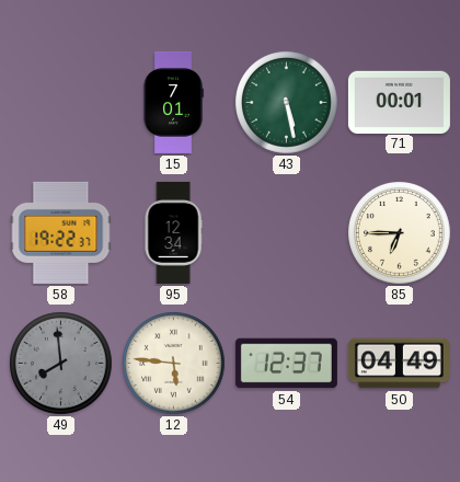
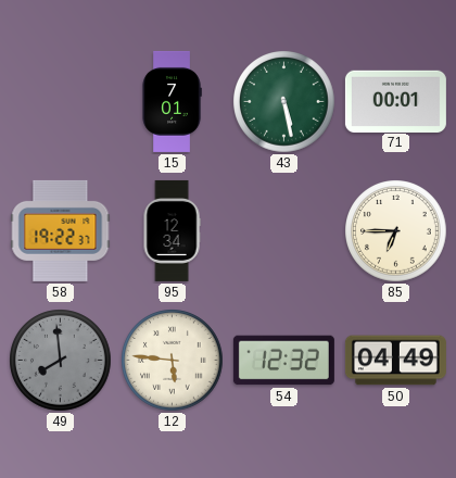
54: 12:37 -> 12:32 (283, 361)
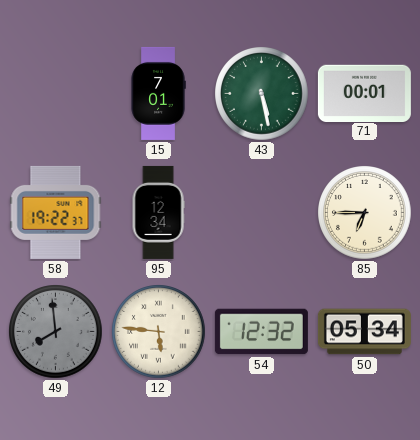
50: 04:49 -> 05:34 (364, 332)
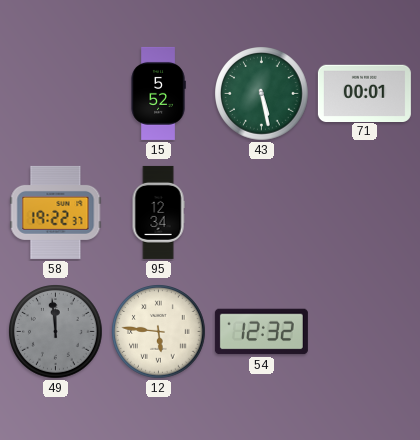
15: 7:01 -> 5:52 (158, 93)
85: 6:45 -> none (365, 213)
49: 7:59 -> 11:59 (56, 332)
50: 05:34 -> none (364, 332)
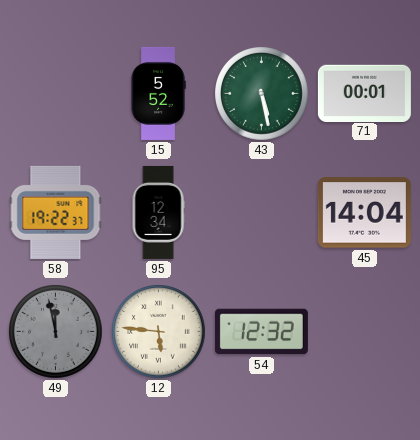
45: none -> 14:04 (364, 213)
49: 11:59 -> 11:58 (56, 332)
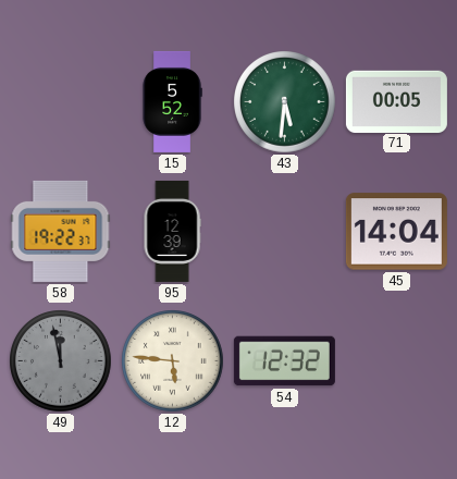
43: 5:28 -> 5:31 (285, 102)
71: 00:01 -> 00:05 (396, 101)
95: 12:34 -> 12:39 (172, 231)
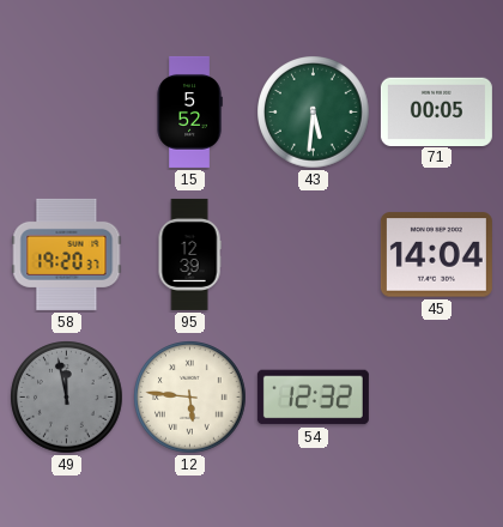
58: 19:22 -> 19:20 (67, 254)
